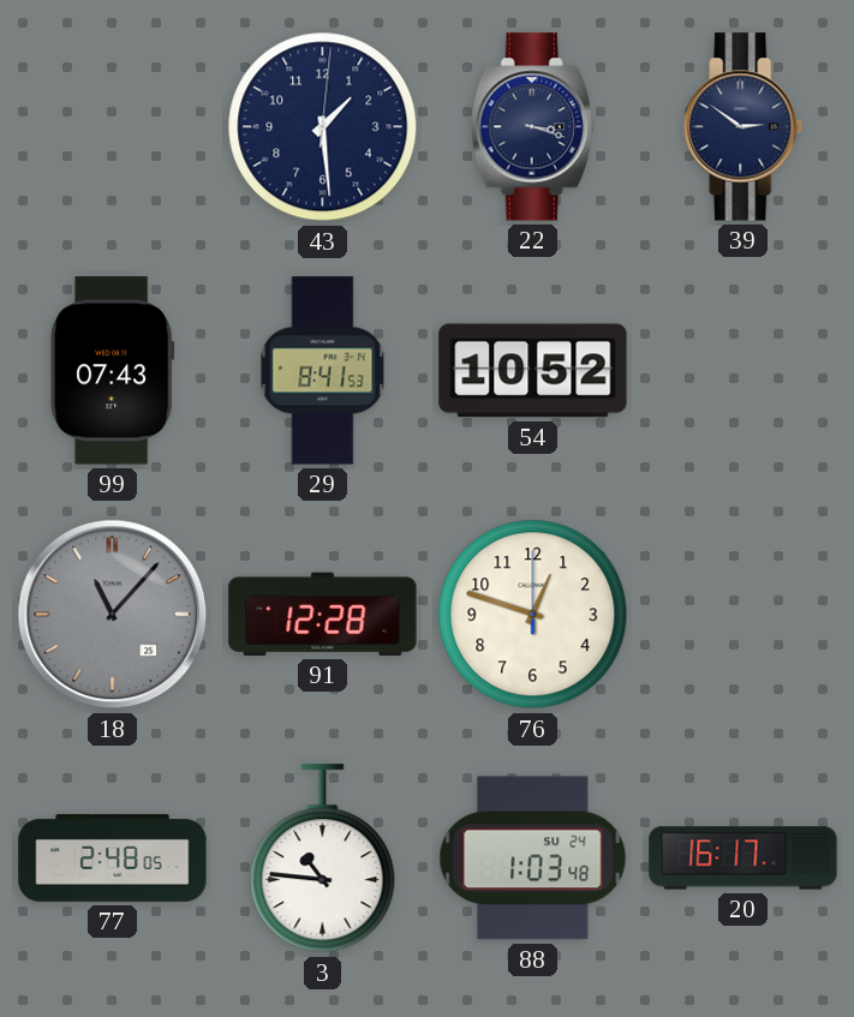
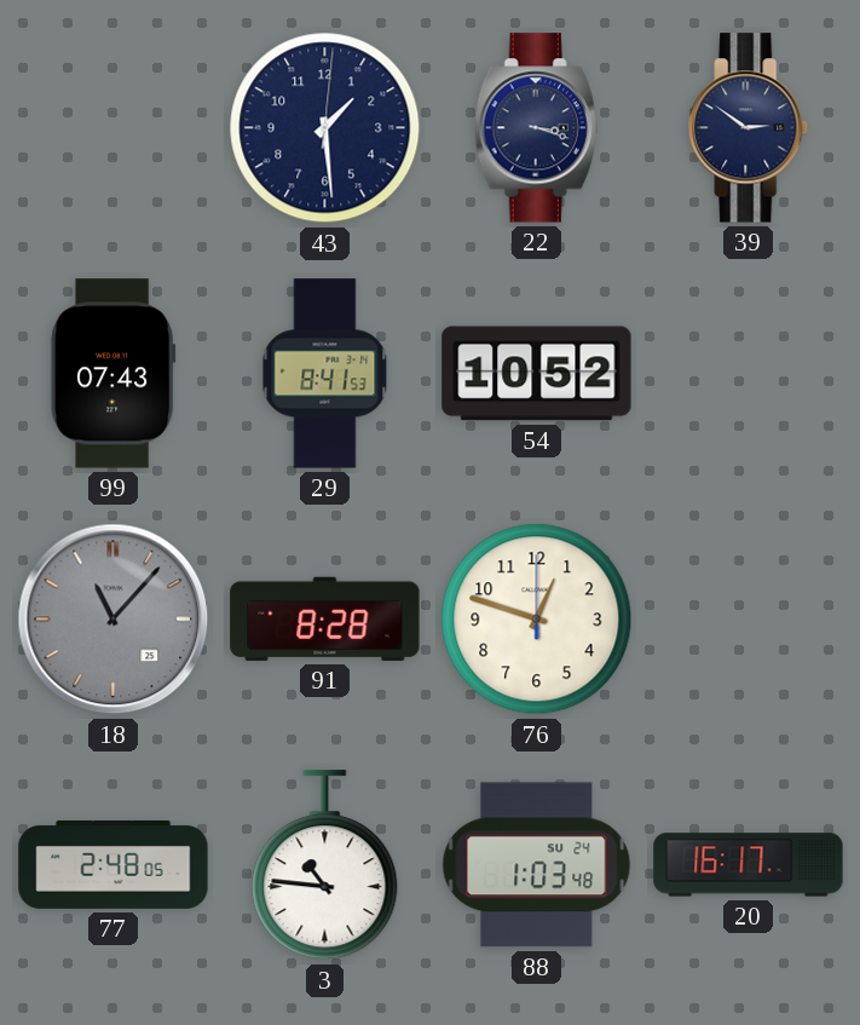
91: 12:28 -> 8:28 (325, 618)
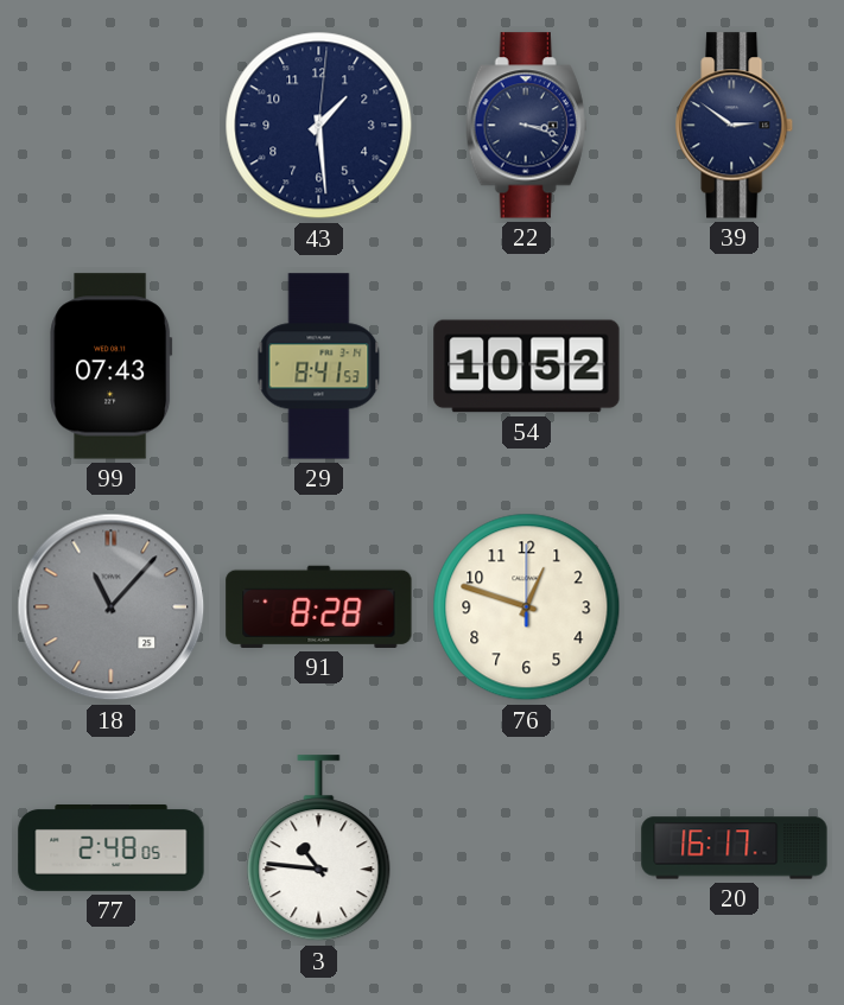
88: 1:03 -> none (537, 865)
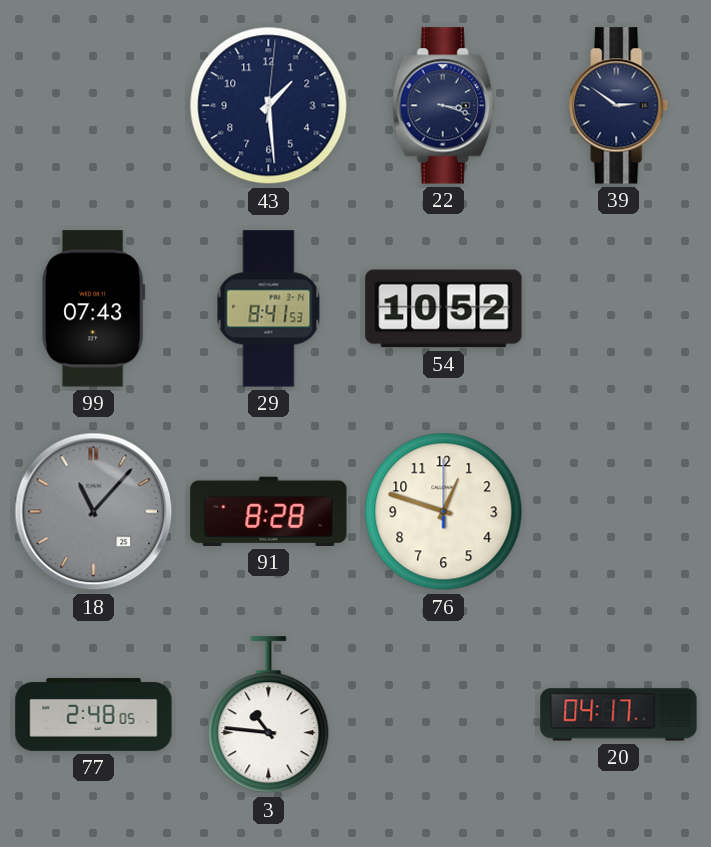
20: 16:17 -> 04:17 (619, 715)
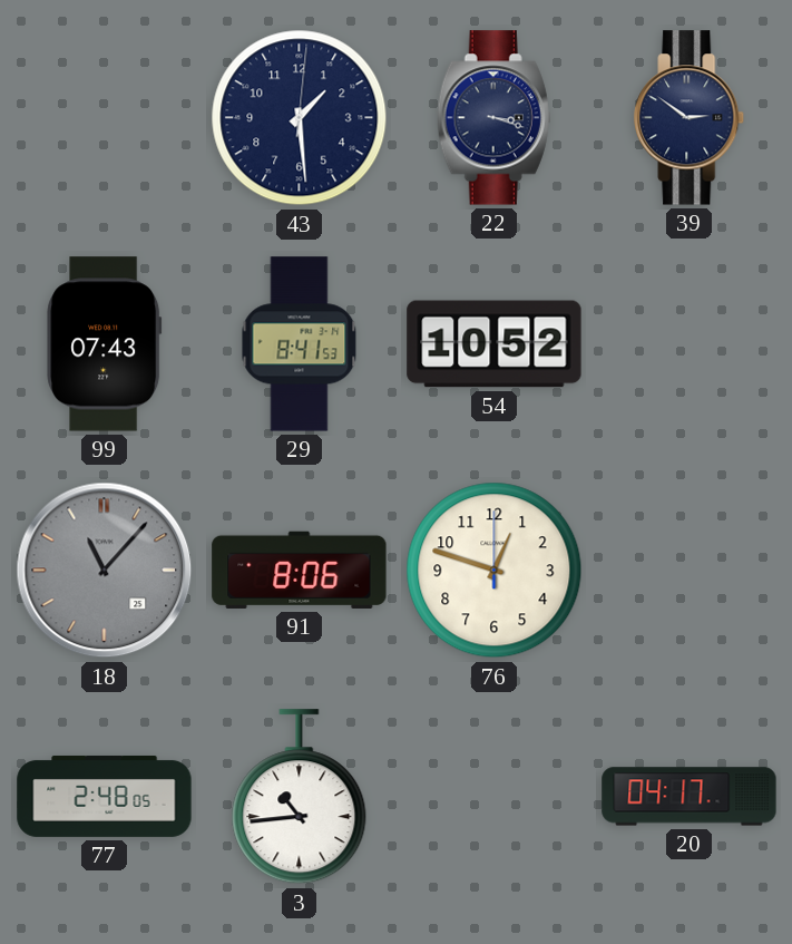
91: 8:28 -> 8:06 (300, 570)
3: 10:46 -> 10:44 (300, 797)
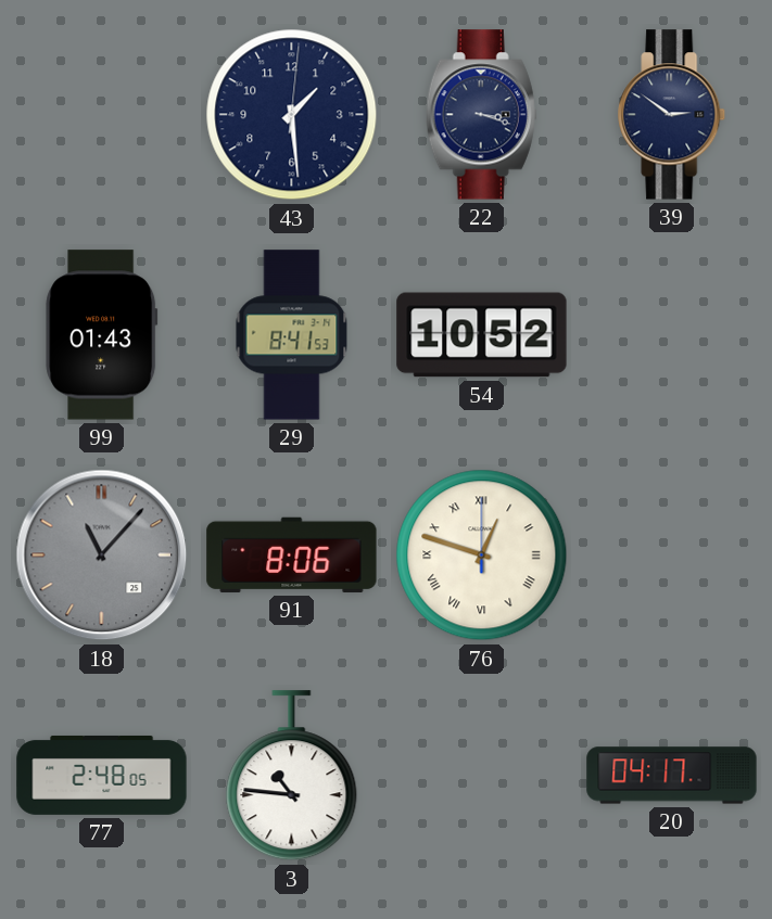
99: 07:43 -> 01:43 (102, 335)
76 numerals: Arabic -> Roman (482, 556)
3: 10:44 -> 10:46 (292, 776)
